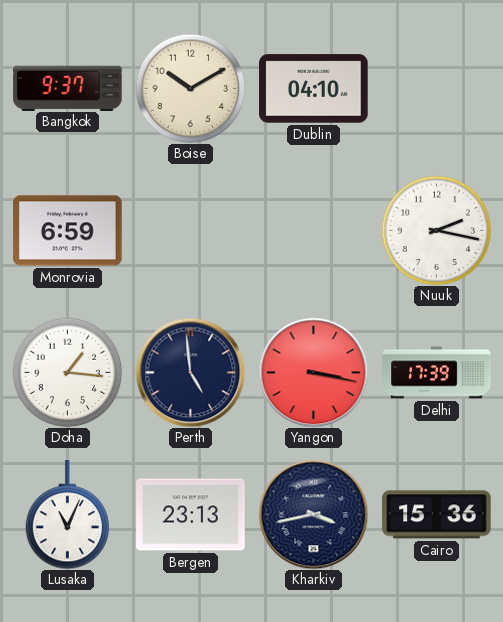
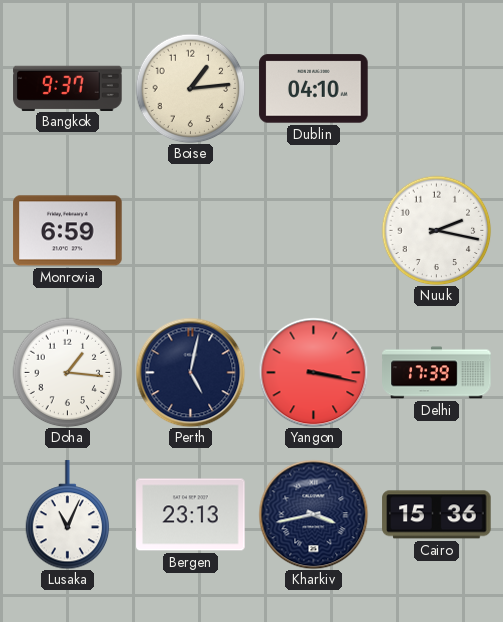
Boise: 10:10 -> 1:14 (190, 88)
Perth: 4:59 -> 5:02 (190, 372)
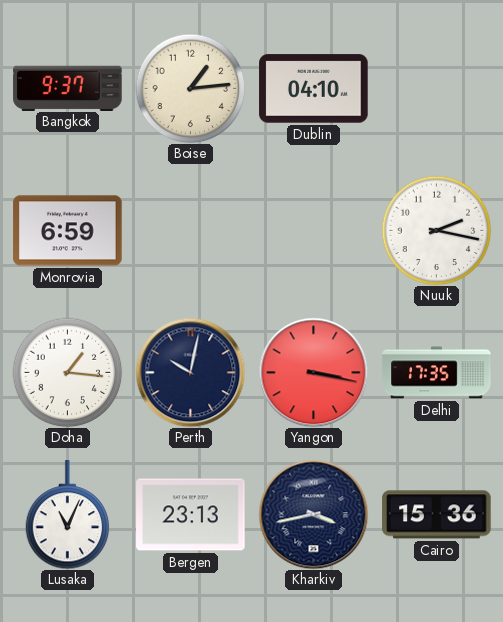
Perth: 5:02 -> 10:02 (190, 372)
Delhi: 17:39 -> 17:35 (437, 373)
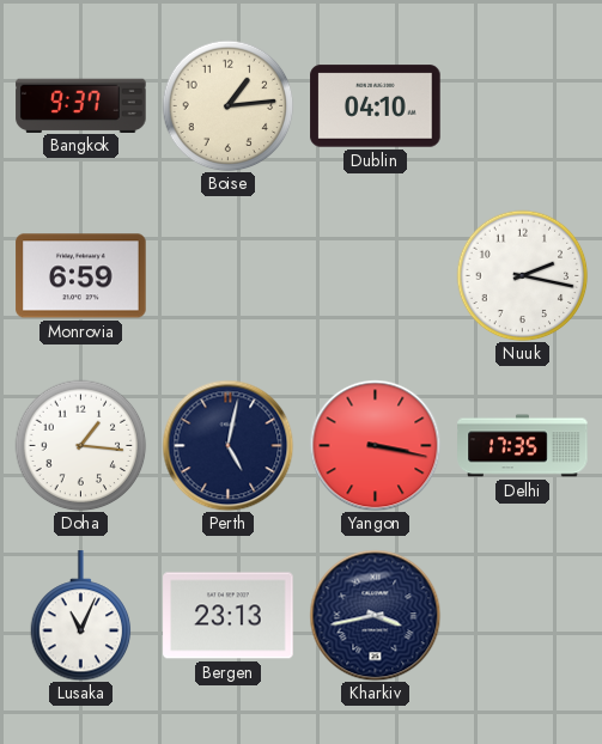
Perth: 10:02 -> 5:02 (227, 445)
Cairo: 15:36 -> none (437, 515)
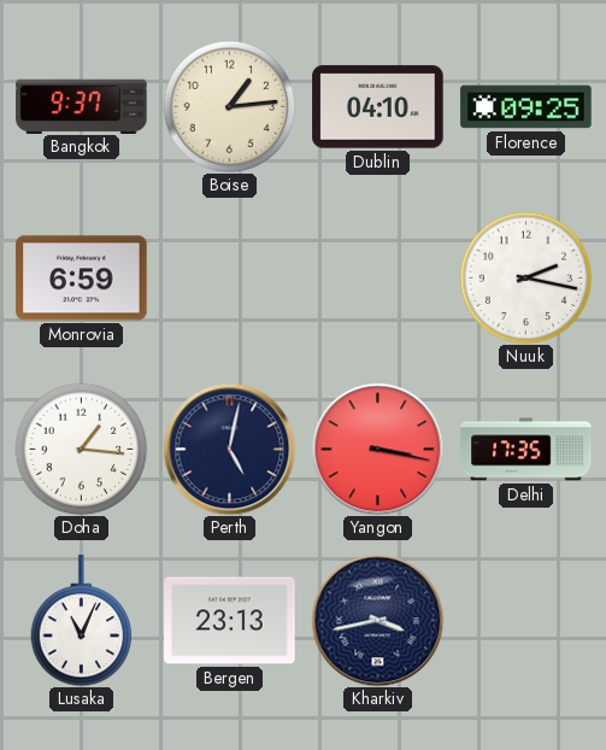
Florence: none -> 09:25 (526, 107)
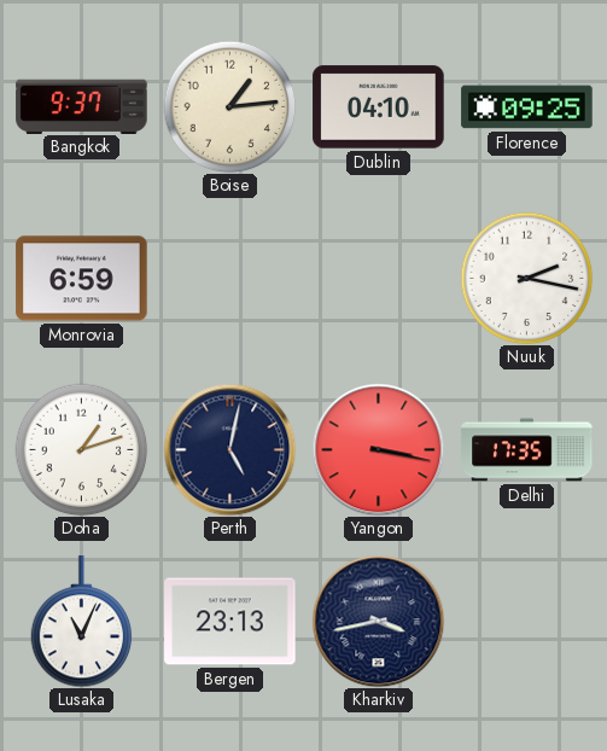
Doha: 1:16 -> 1:12 (81, 449)
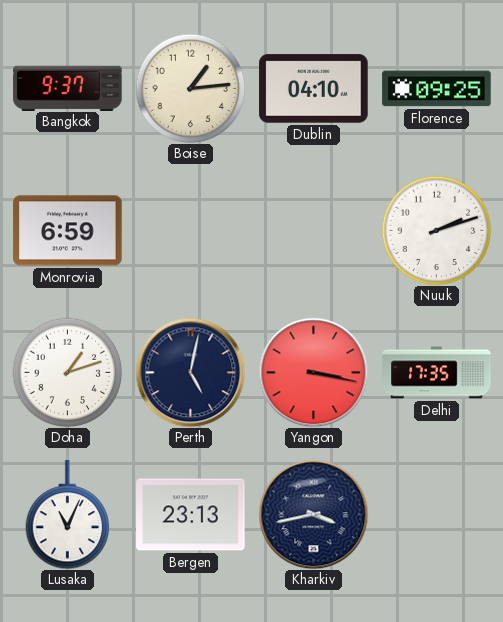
Nuuk: 2:17 -> 2:12 (436, 230)
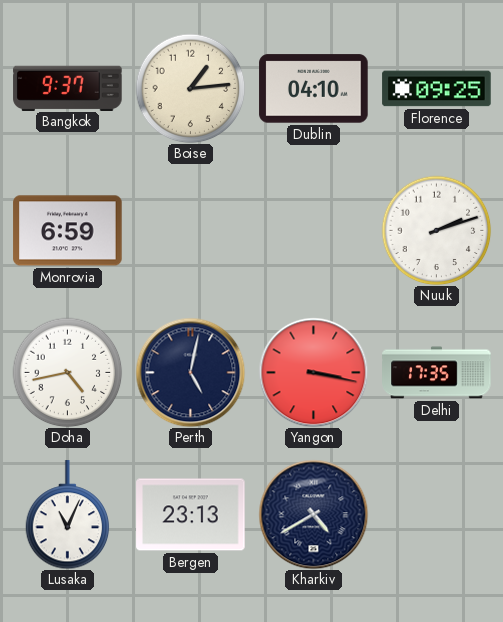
Doha: 1:12 -> 4:43 (67, 372)
Kharkiv: 3:43 -> 4:40 (313, 514)
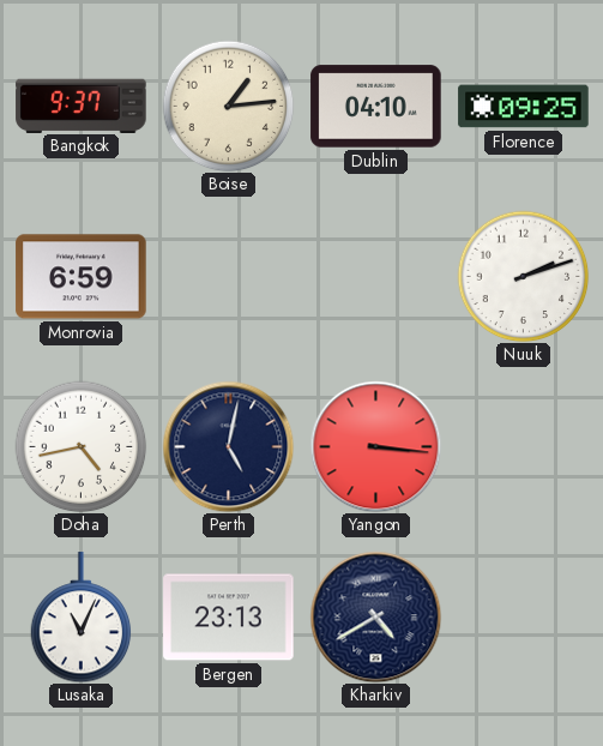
Yangon: 3:17 -> 3:16 (375, 446)
Delhi: 17:35 -> none (437, 373)
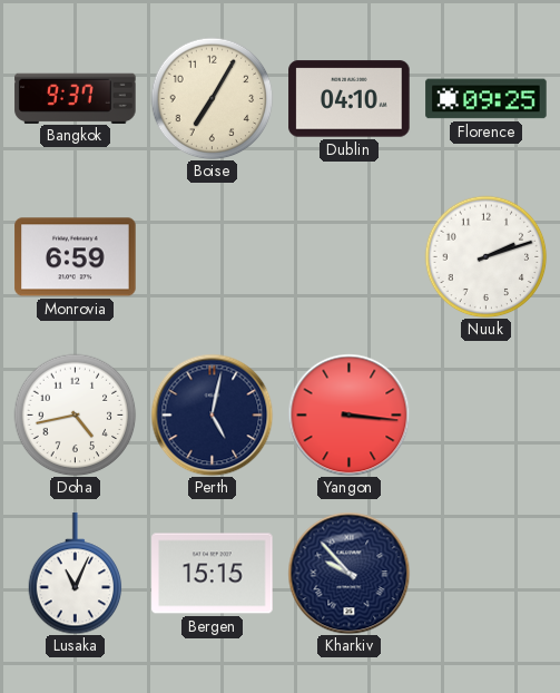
Boise: 1:14 -> 7:05 (212, 98)
Bergen: 23:13 -> 15:15 (213, 574)
Kharkiv: 4:40 -> 9:53 (348, 573)
